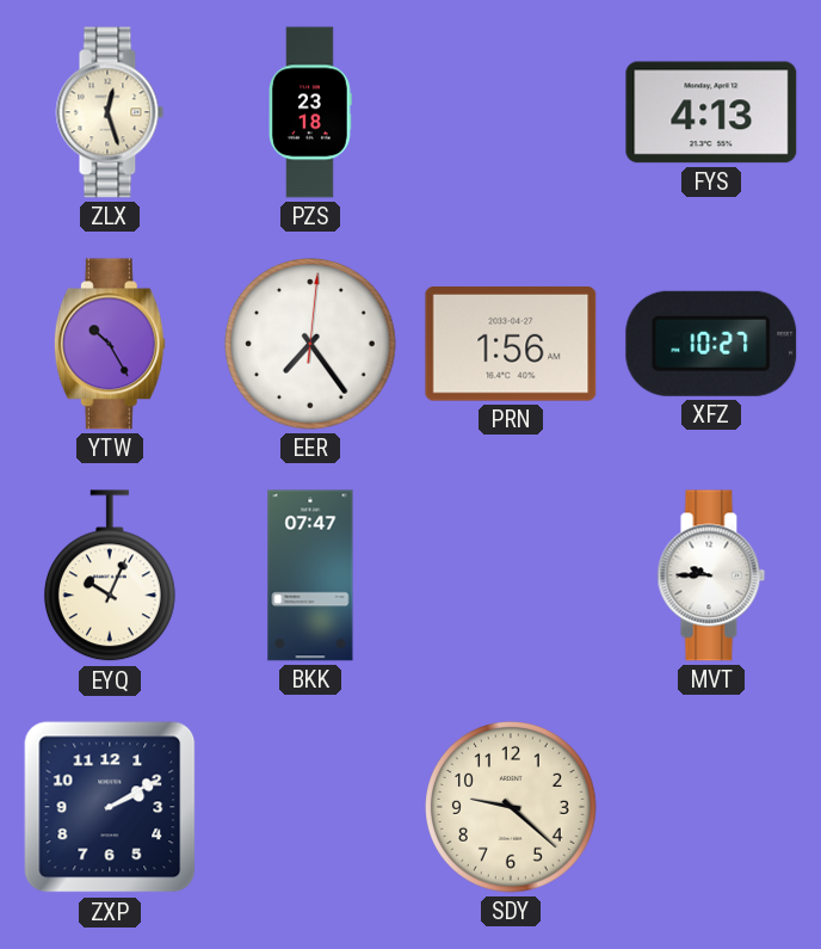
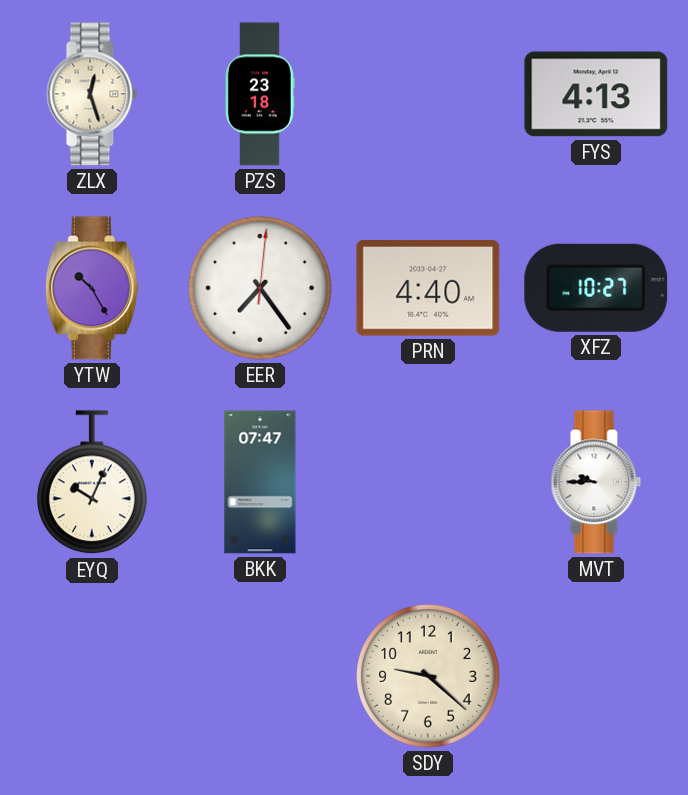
PRN: 1:56 -> 4:40 (428, 288)
ZXP: 2:10 -> none (110, 807)
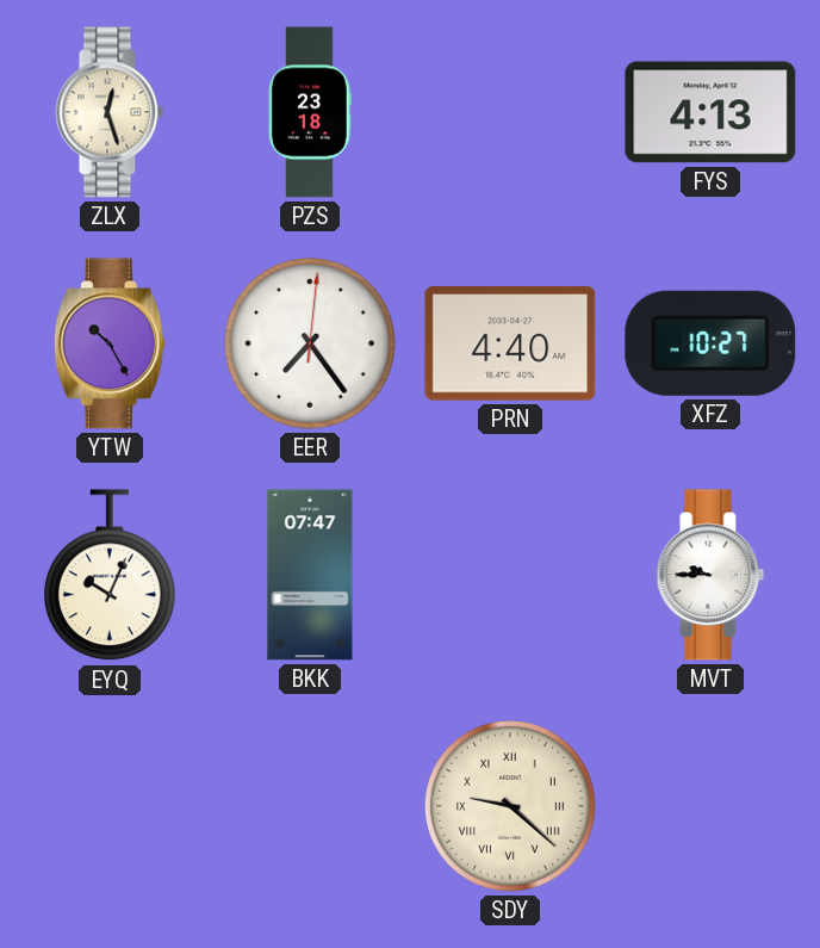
SDY numerals: Arabic -> Roman (511, 807)
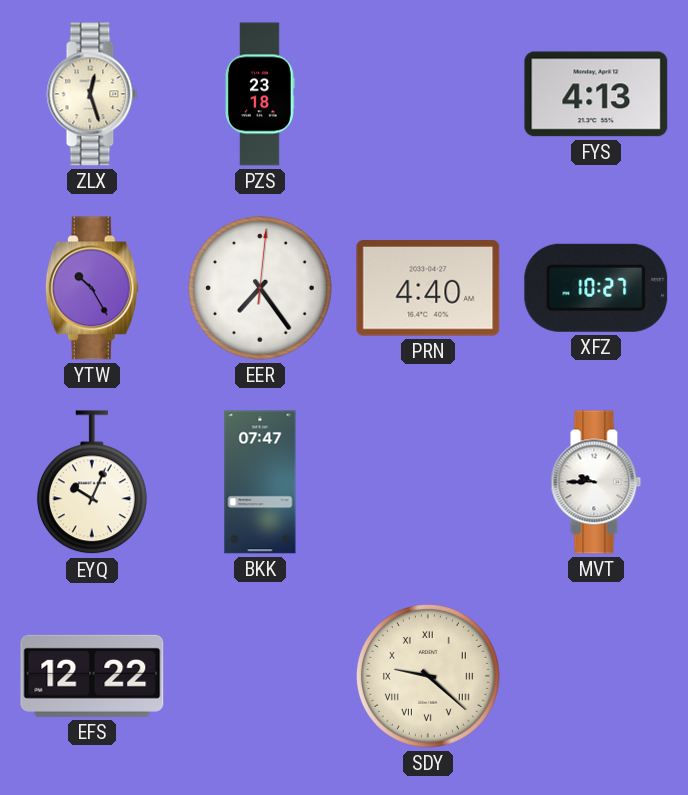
EFS: none -> 12:22 (92, 676)
